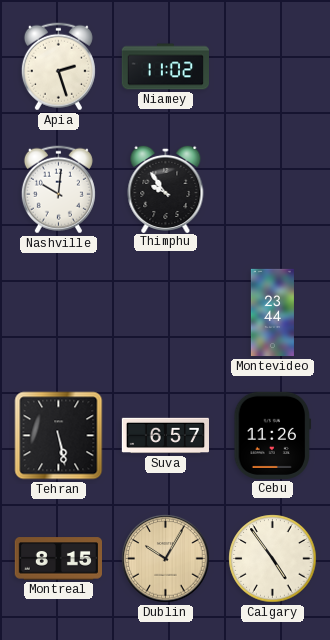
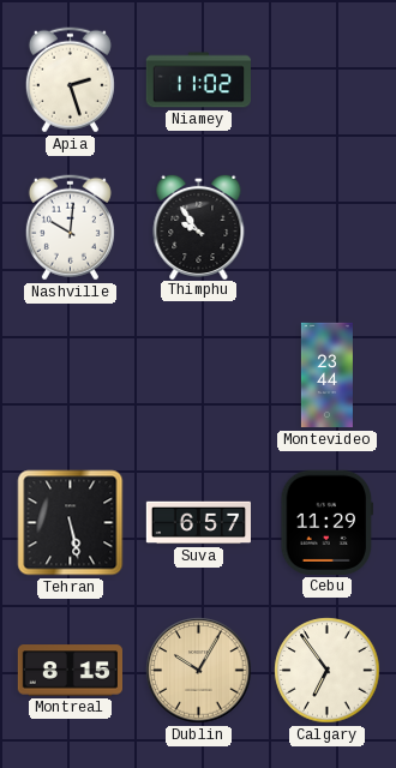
Cebu: 11:26 -> 11:29 (328, 522)
Calgary: 4:54 -> 6:54 (328, 671)
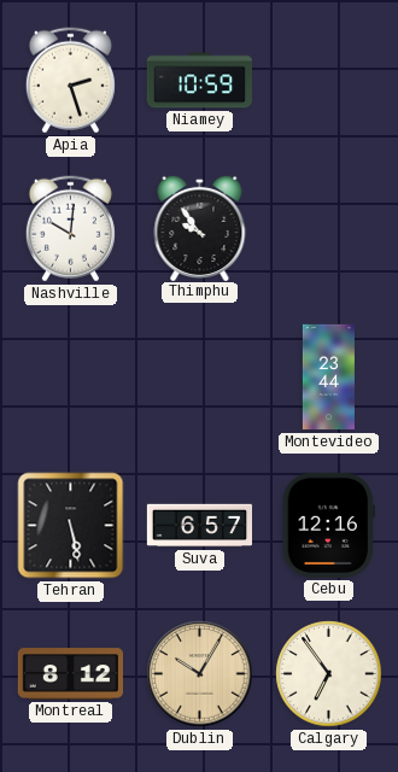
Niamey: 11:02 -> 10:59 (199, 81)
Cebu: 11:29 -> 12:16 (329, 525)
Montreal: 8:15 -> 8:12 (70, 674)
